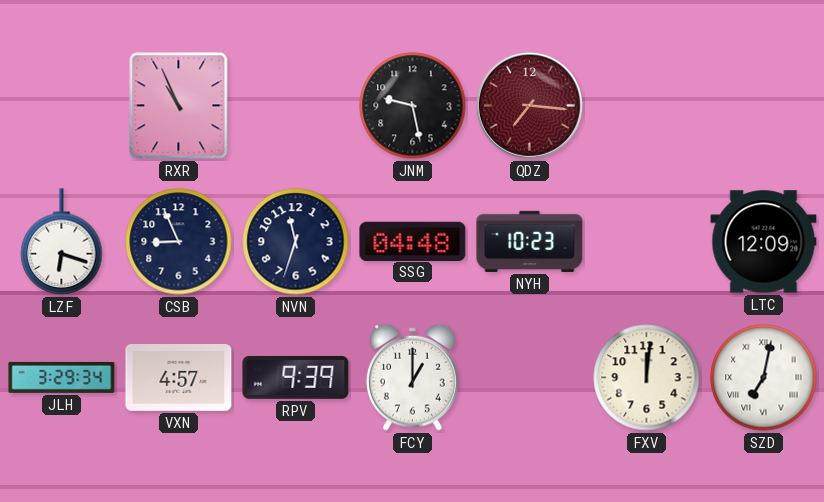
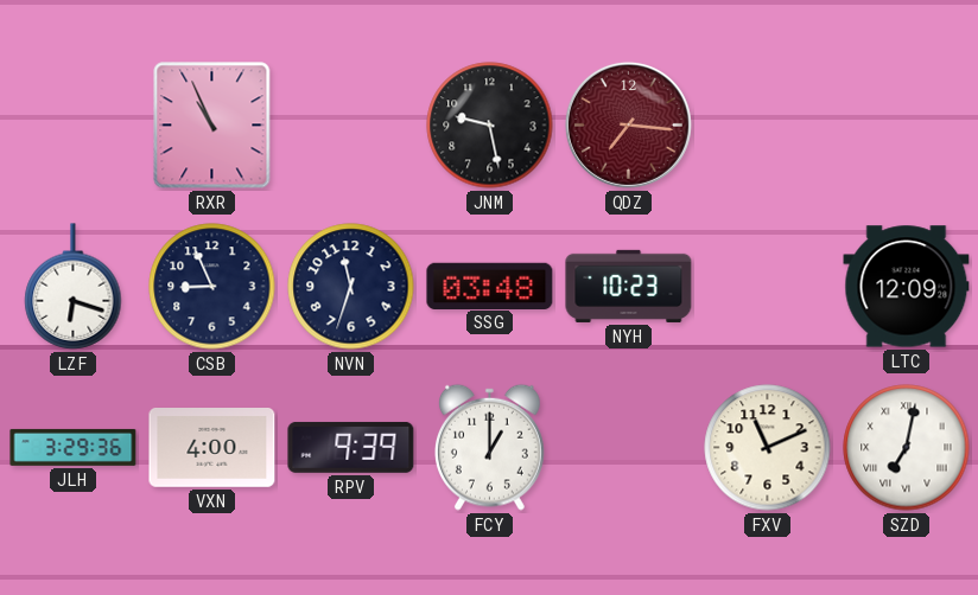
SSG: 04:48 -> 03:48 (490, 286)
JLH: 3:29:34 -> 3:29:36 (74, 447)
VXN: 4:57 -> 4:00 (212, 448)
FXV: 12:01 -> 11:11 (768, 448)
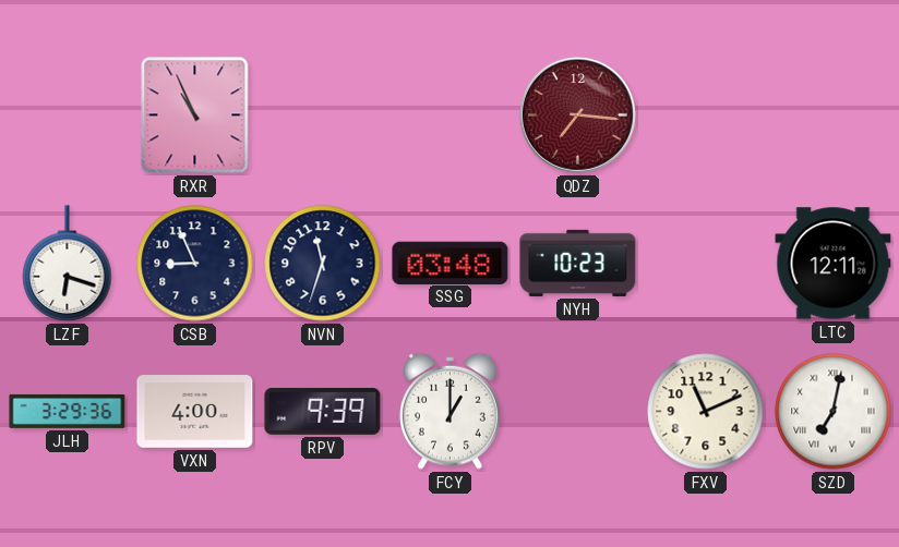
JNM: 9:28 -> none (490, 126)
LTC: 12:09 -> 12:11 (834, 264)
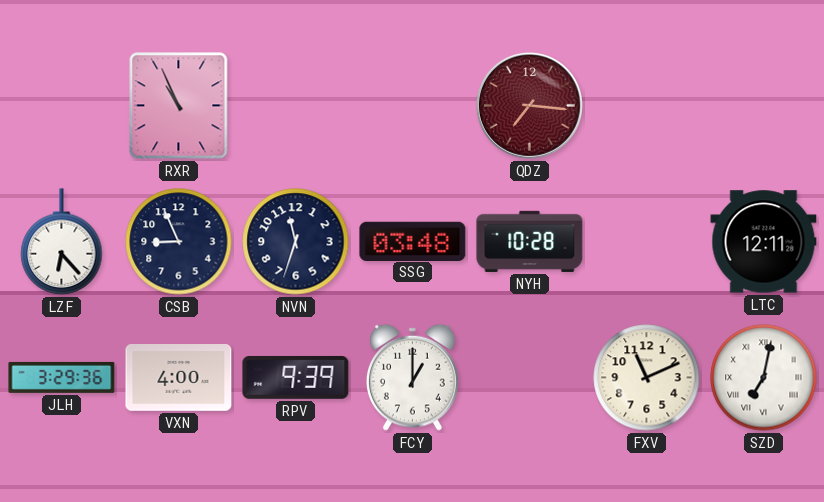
LZF: 6:18 -> 6:23 (62, 242)
NYH: 10:23 -> 10:28 (530, 241)
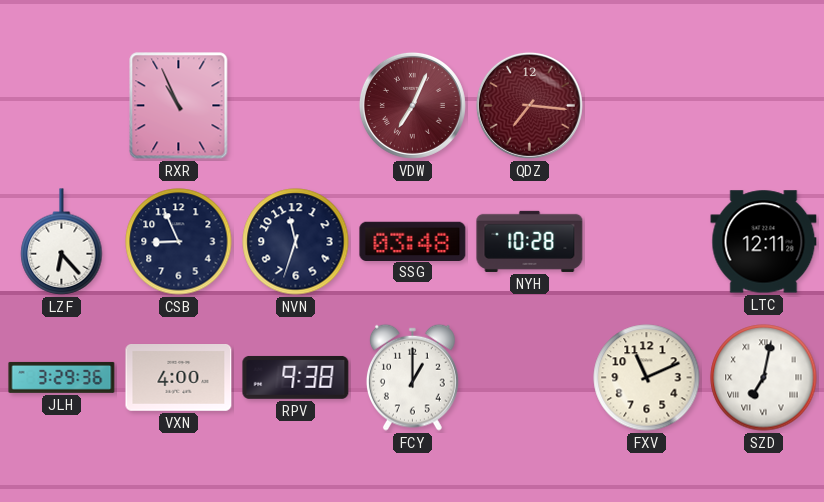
VDW: none -> 7:04 (412, 105)
RPV: 9:39 -> 9:38 (296, 377)
